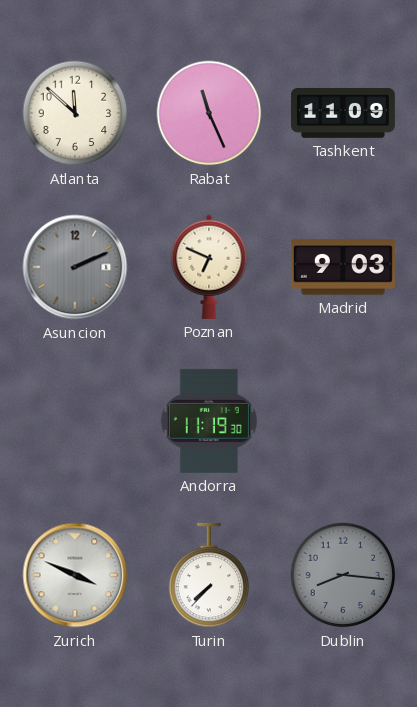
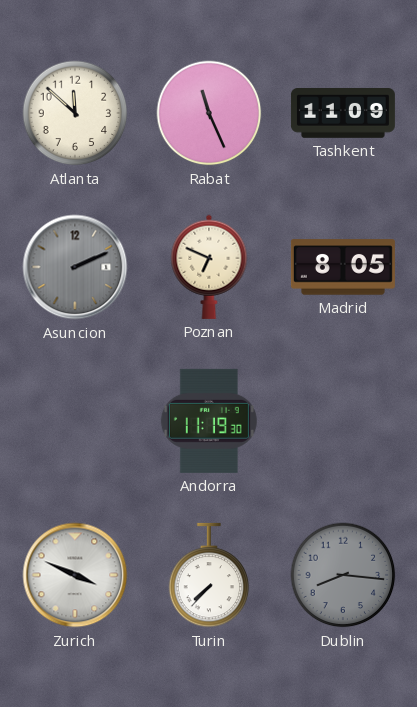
Madrid: 9:03 -> 8:05 (343, 267)
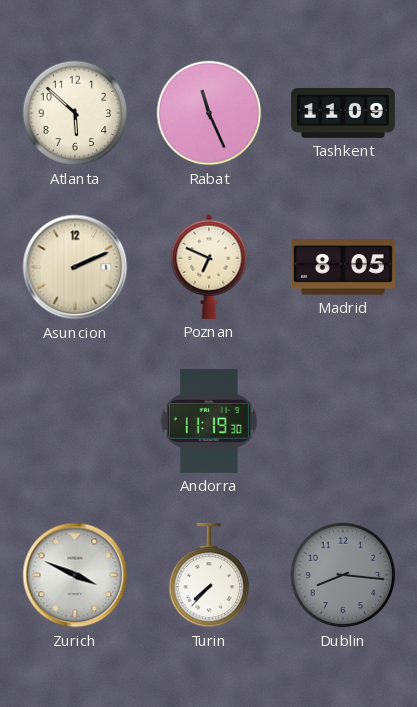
Atlanta: 11:52 -> 5:52 (75, 113)
Asuncion dial: grey -> cream (75, 267)
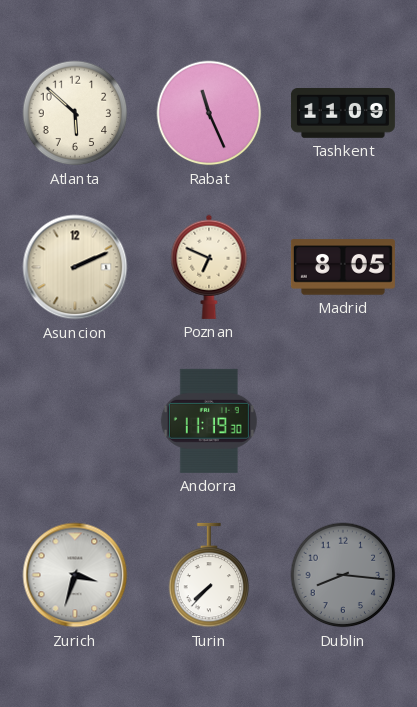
Zurich: 3:49 -> 3:33 (75, 575)
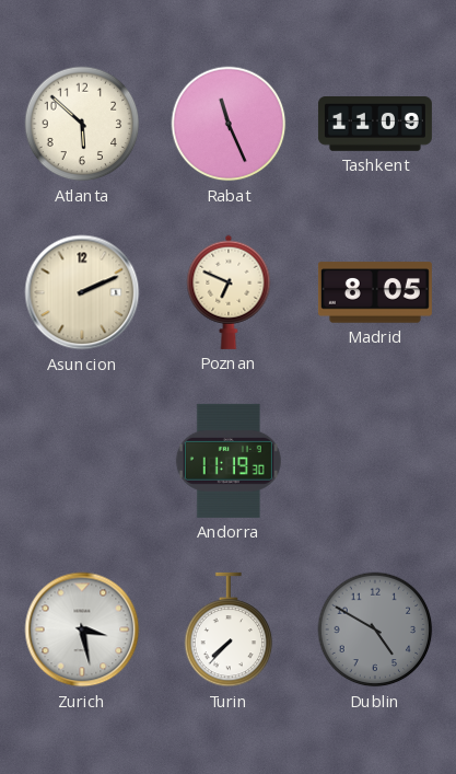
Zurich: 3:33 -> 3:28 (82, 629)
Dublin: 8:16 -> 4:50 (375, 629)
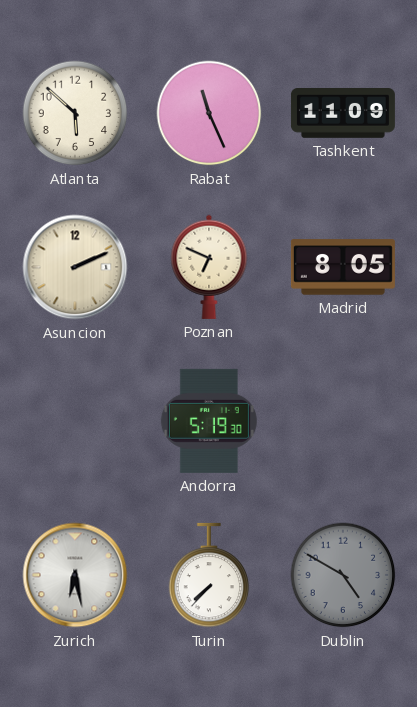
Andorra: 11:19 -> 5:19 (209, 421)
Zurich: 3:28 -> 6:28 (75, 575)
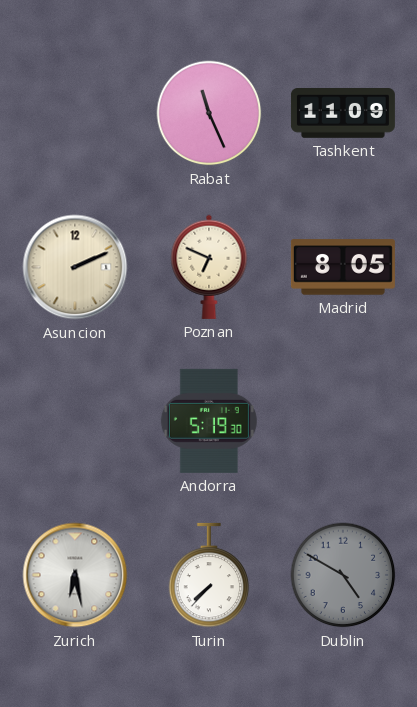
Atlanta: 5:52 -> none (75, 113)
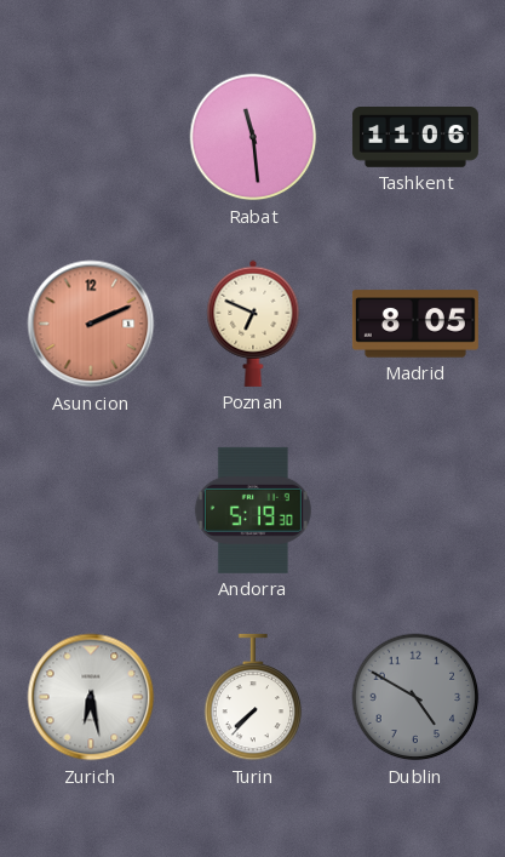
Rabat: 11:26 -> 11:29 (253, 137)
Tashkent: 11:09 -> 11:06 (415, 138)
Asuncion dial: cream -> salmon (91, 324)
